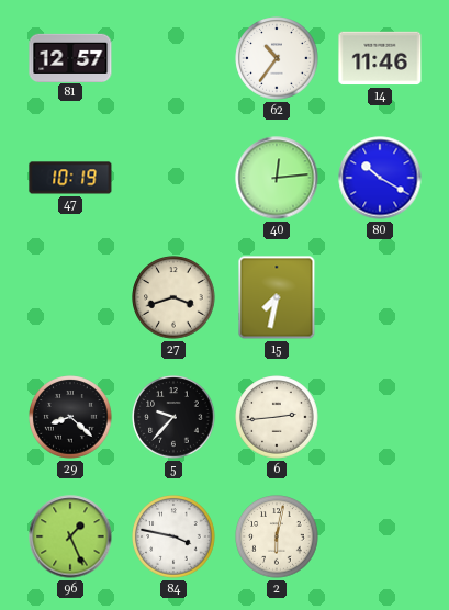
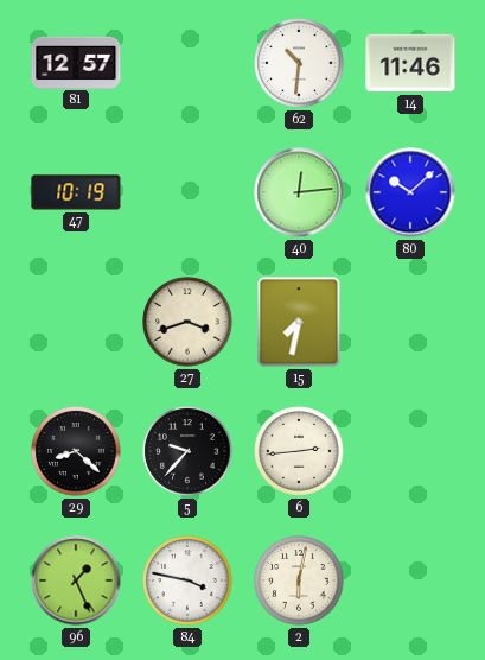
62: 10:36 -> 10:31 (299, 63)
80: 10:20 -> 10:08 (410, 192)
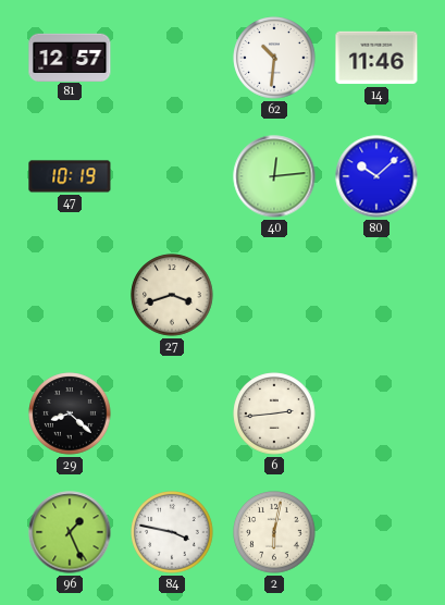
15: 7:32 -> none (299, 322)
5: 9:37 -> none (187, 451)
